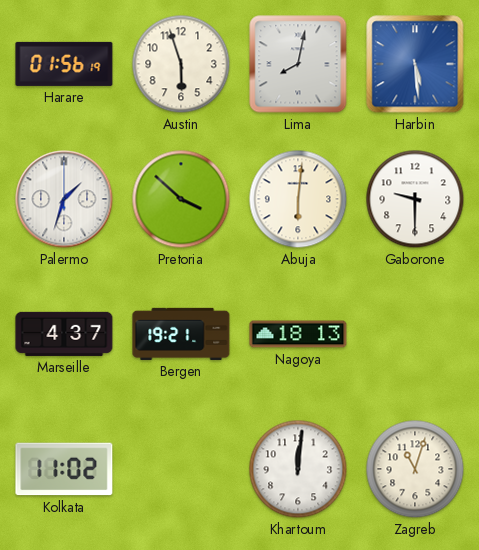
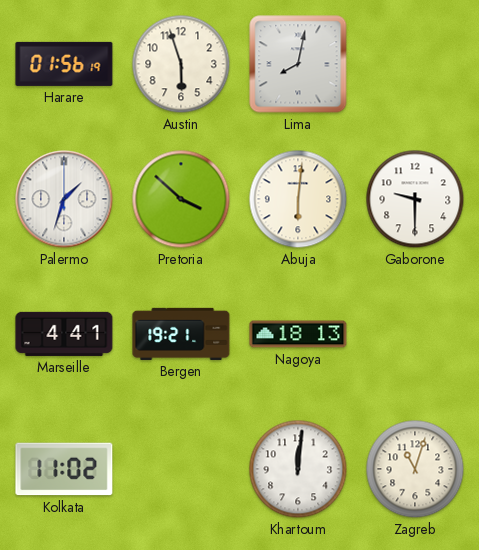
Harbin: 5:29 -> none (415, 64)
Marseille: 4:37 -> 4:41 (64, 334)
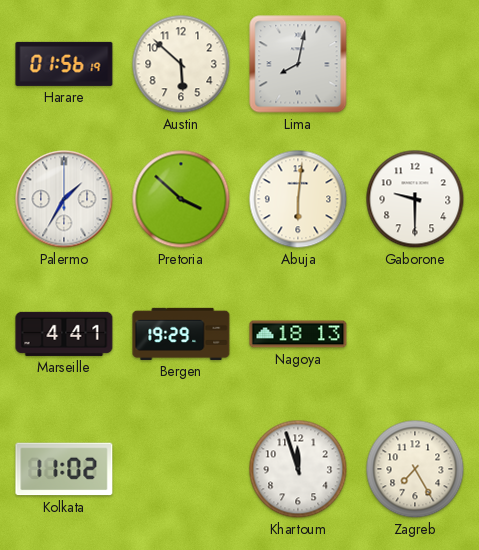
Austin: 5:57 -> 5:52 (181, 64)
Palermo: 1:33 -> 1:35 (64, 199)
Bergen: 19:21 -> 19:29 (181, 334)
Khartoum: 12:01 -> 11:57 (298, 469)
Zagreb: 11:03 -> 7:25 (415, 469)
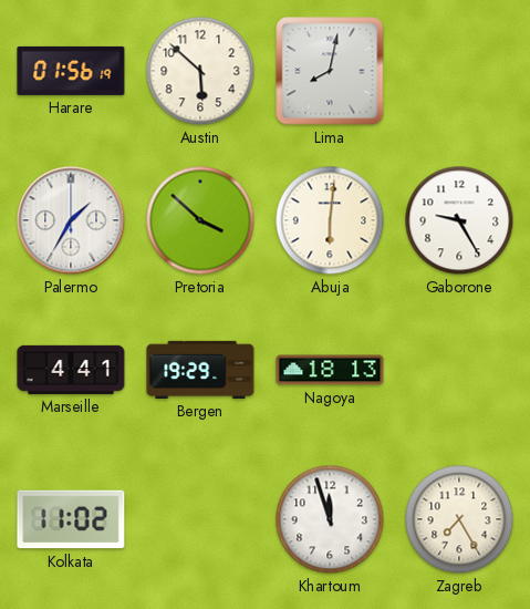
Gaborone: 9:30 -> 9:25 (459, 220)
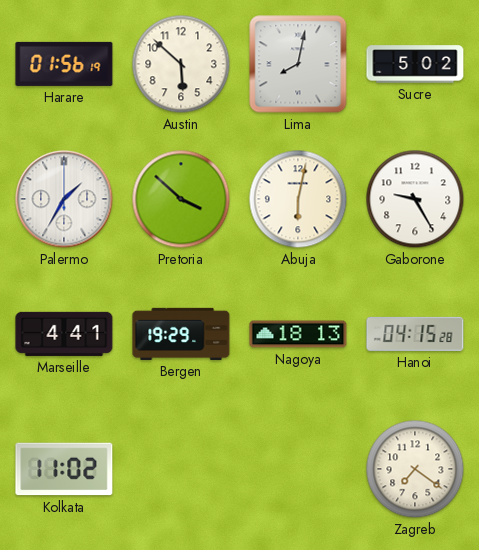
Sucre: none -> 5:02 (415, 64)
Abuja: 6:01 -> 6:02 (298, 199)
Hanoi: none -> 04:15 (415, 334)
Khartoum: 11:57 -> none (330, 519)
Zagreb: 7:25 -> 7:21 (415, 469)
